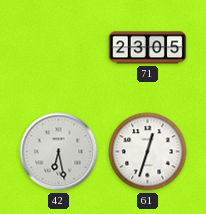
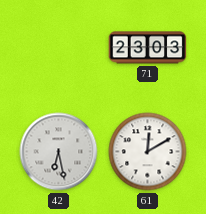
71: 23:05 -> 23:03 (148, 48)
61: 12:33 -> 12:10 (148, 152)
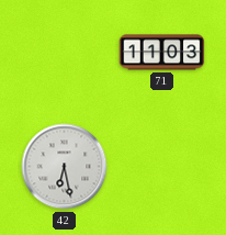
71: 23:03 -> 11:03 (162, 53)
61: 12:10 -> none (148, 152)
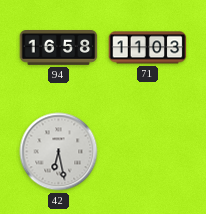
94: none -> 16:58 (59, 48)
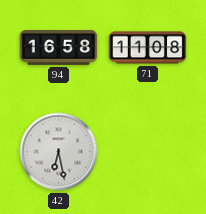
71: 11:03 -> 11:08 (148, 48)
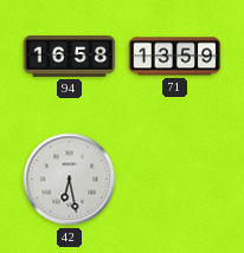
71: 11:08 -> 13:59 (175, 57)
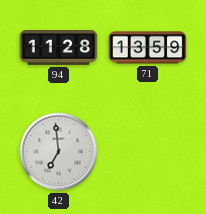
94: 16:58 -> 11:28 (59, 48)
42: 6:28 -> 6:59 (59, 152)
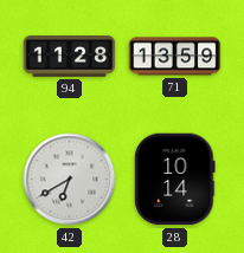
42: 6:59 -> 6:40 (70, 180)
28: none -> 10:14 (175, 180)
